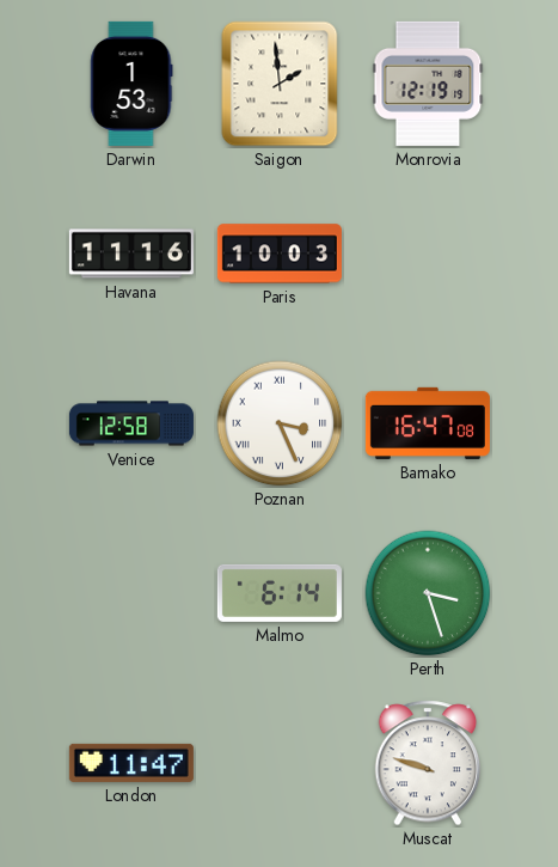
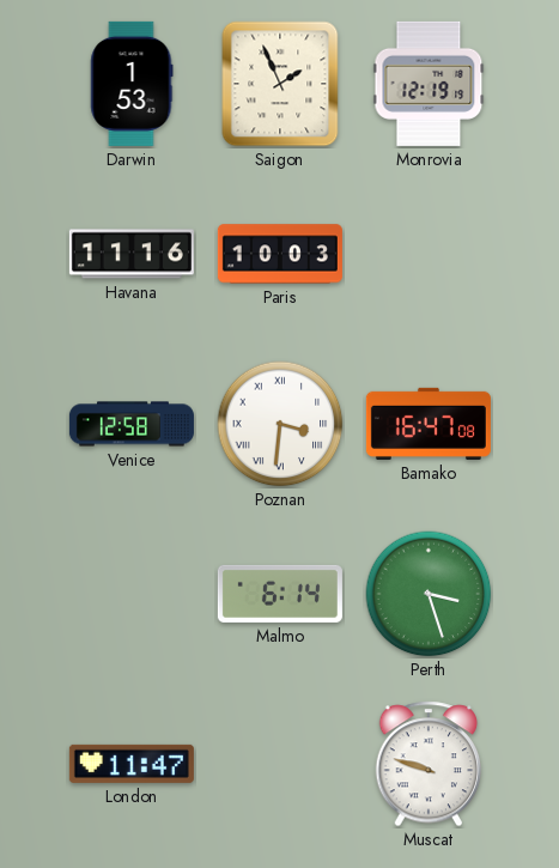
Saigon: 1:59 -> 1:56 (280, 84)
Poznan: 3:26 -> 3:31 (280, 424)
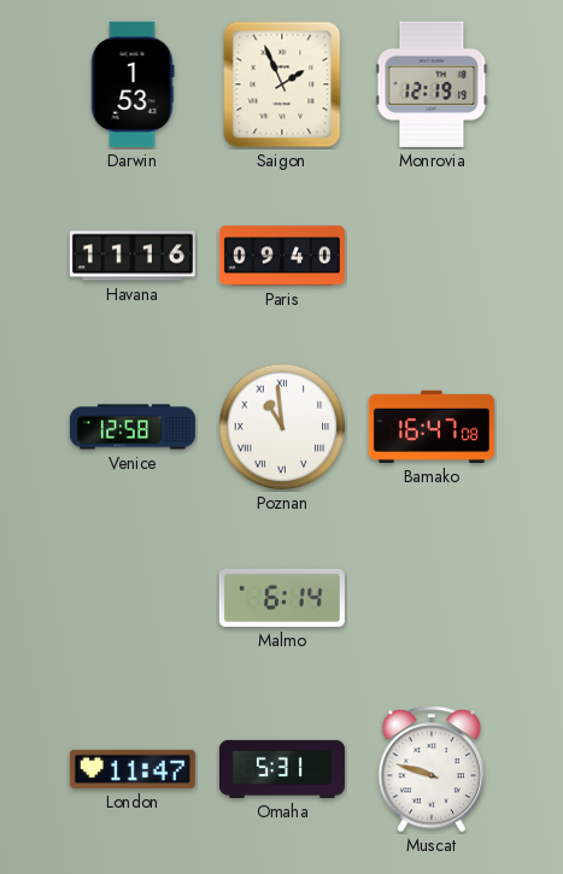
Paris: 10:03 -> 09:40 (282, 256)
Poznan: 3:31 -> 10:59 (282, 427)
Perth: 3:27 -> none (429, 594)
Omaha: none -> 5:31 (282, 769)
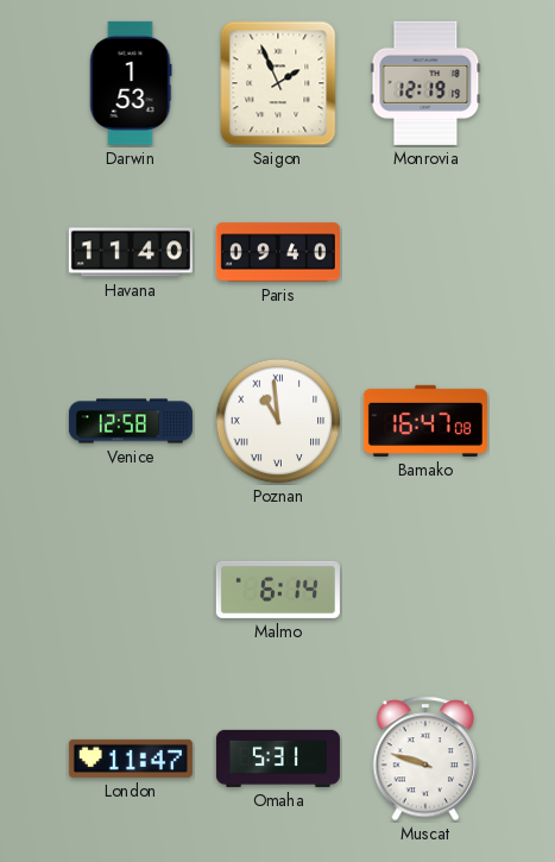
Havana: 11:16 -> 11:40 (131, 252)
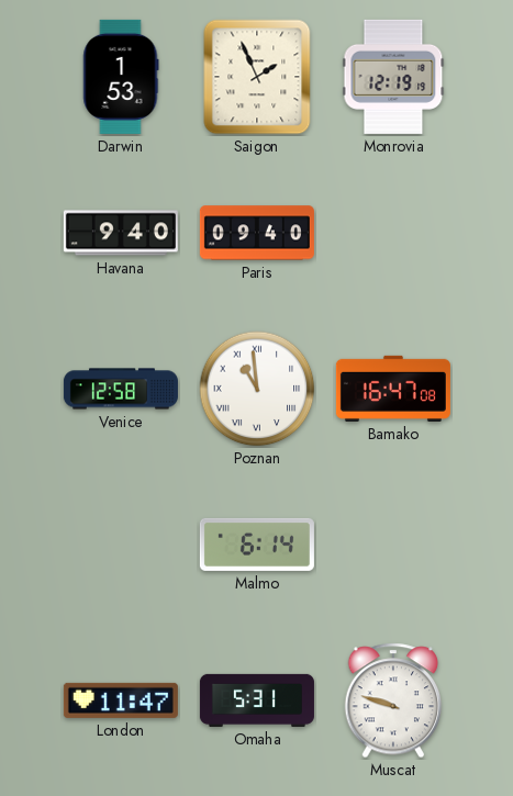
Havana: 11:40 -> 9:40 (121, 233)
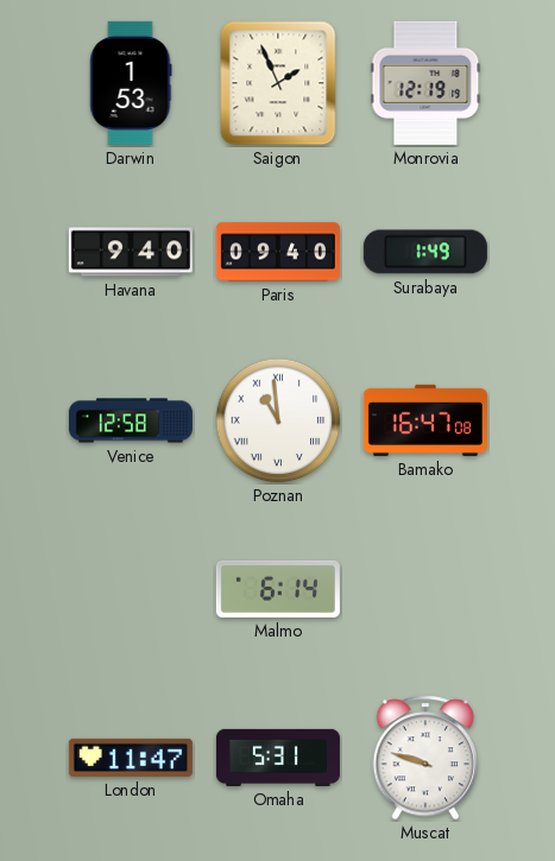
Surabaya: none -> 1:49 (425, 252)
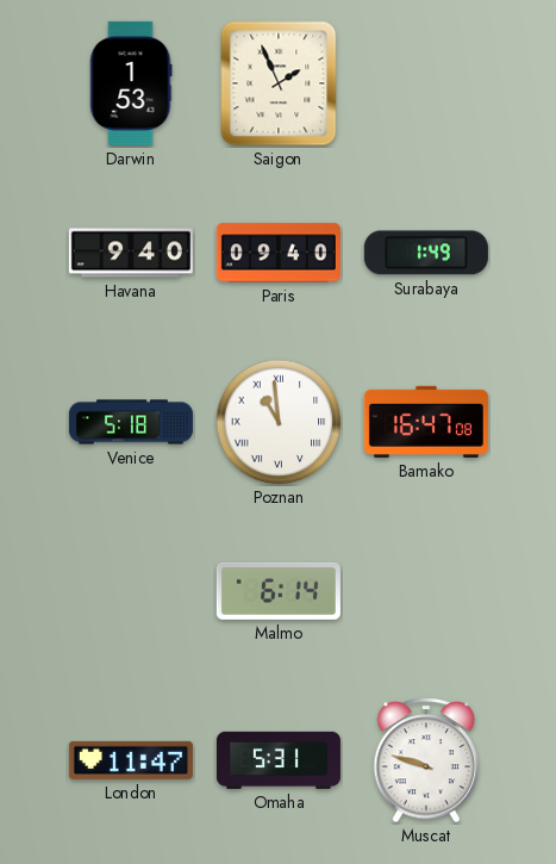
Monrovia: 12:19 -> none (425, 83)
Venice: 12:58 -> 5:18 (131, 422)
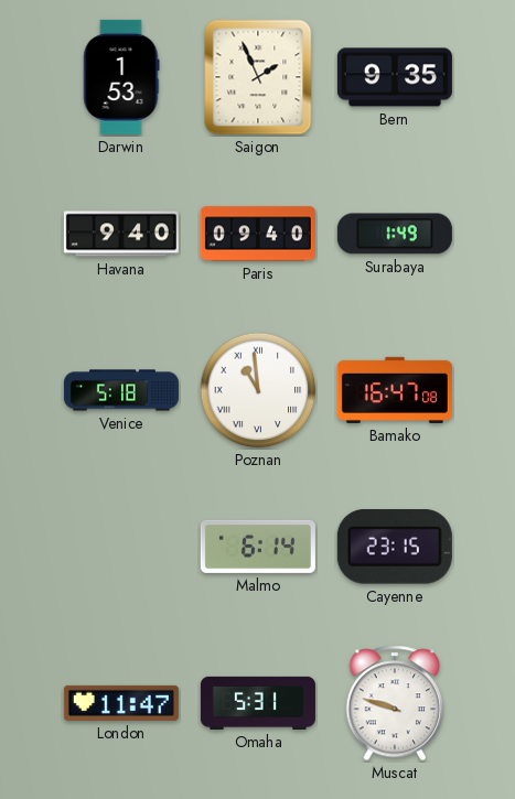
Bern: none -> 9:35 (395, 77)
Cayenne: none -> 23:15 (395, 548)
